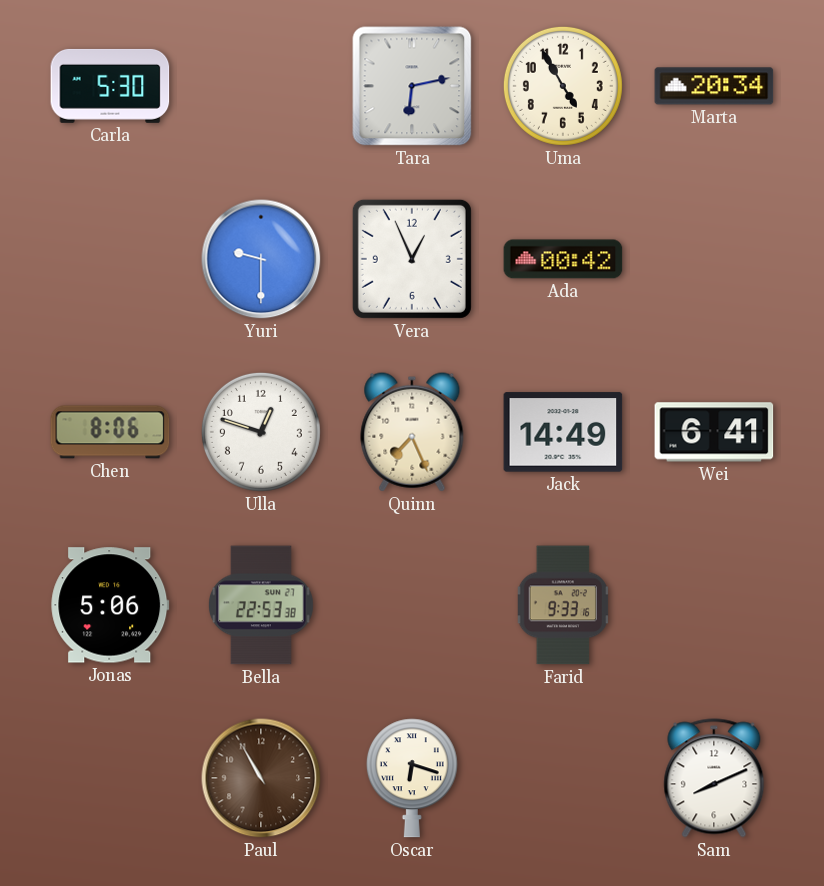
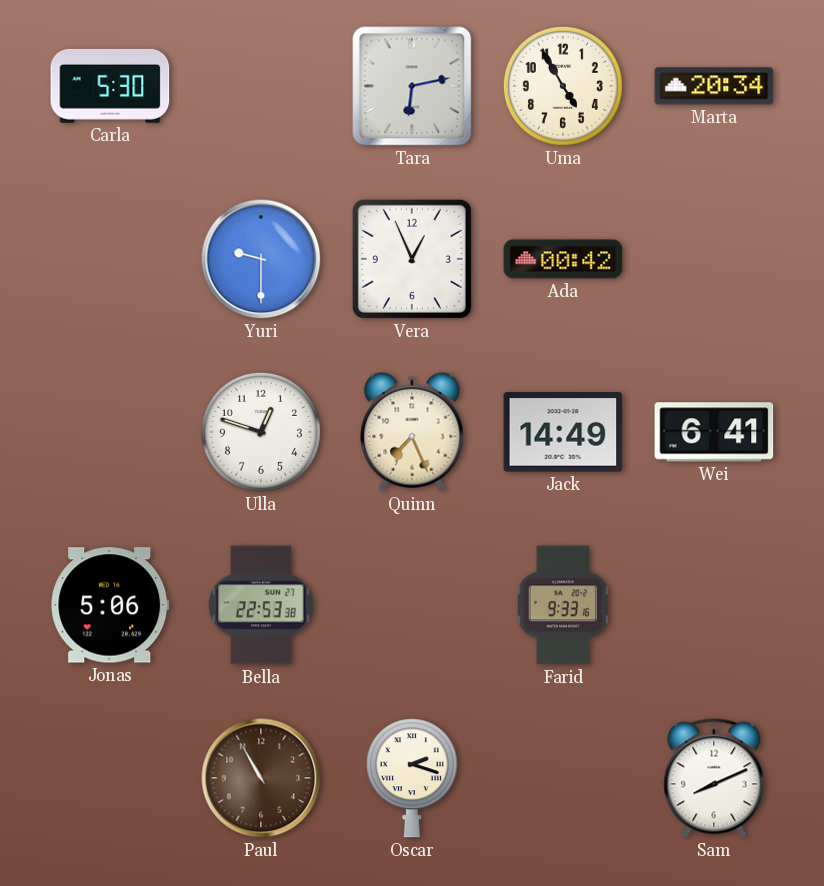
Chen: 8:06 -> none (110, 432)
Oscar: 6:18 -> 2:18 (412, 778)
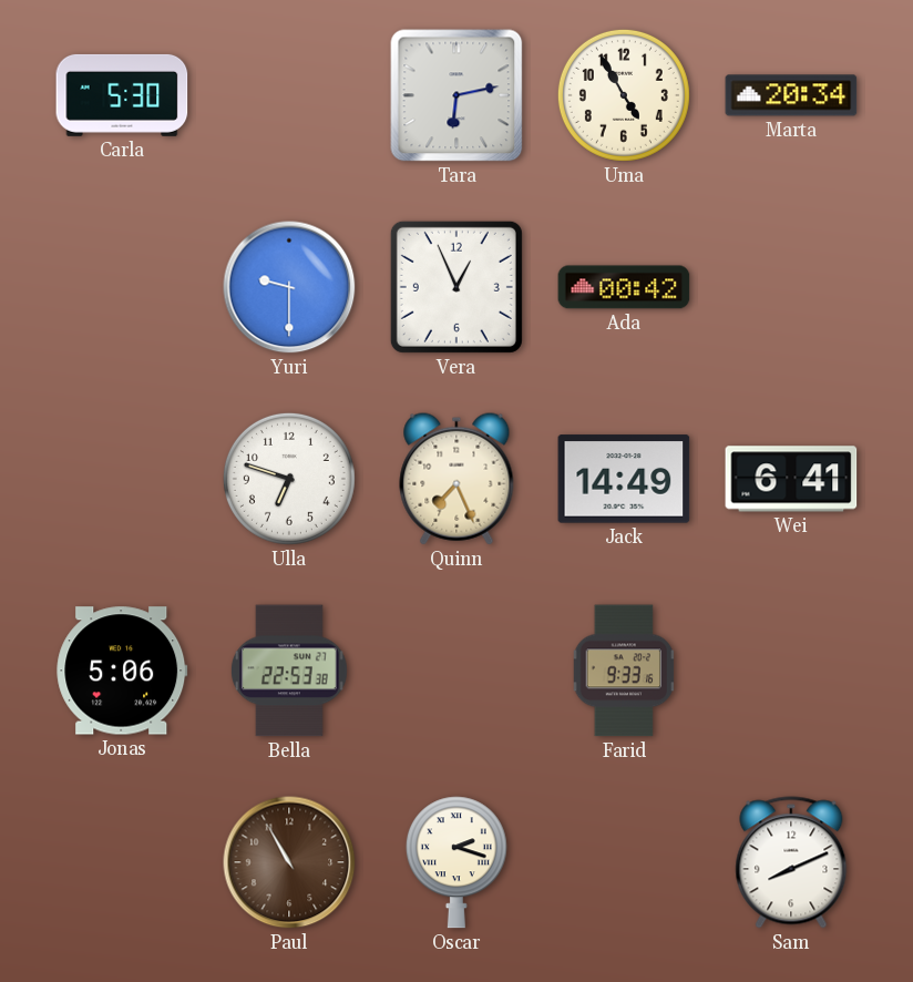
Ulla: 12:48 -> 6:48 (289, 479)
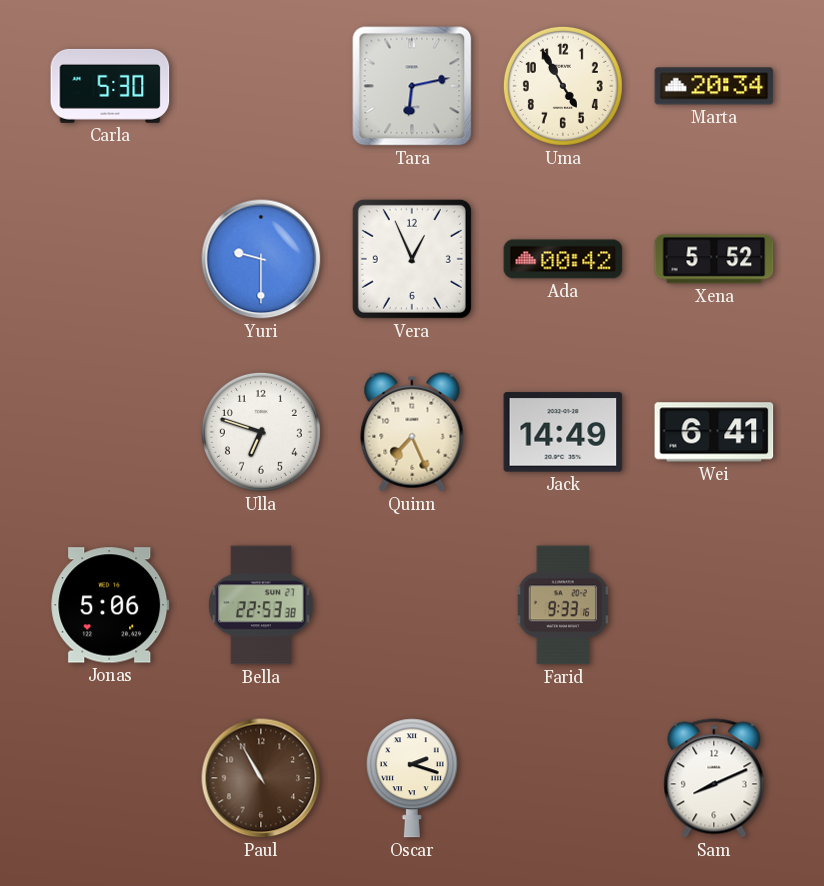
Xena: none -> 5:52 (714, 259)
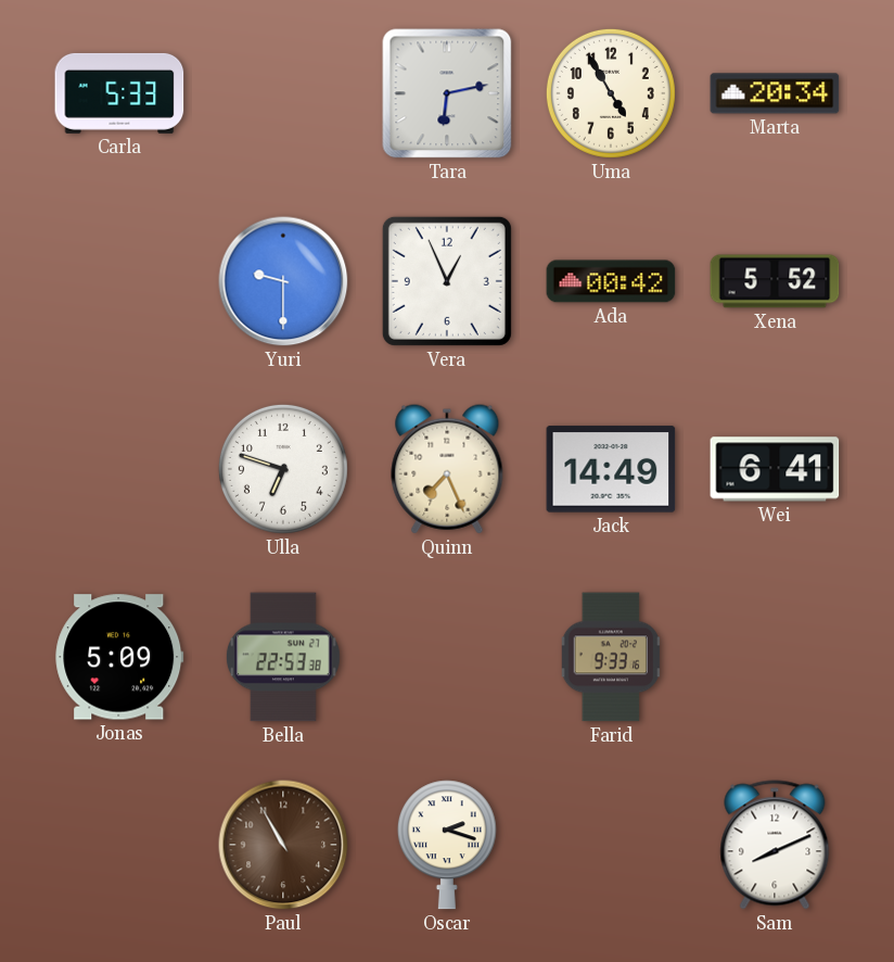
Carla: 5:30 -> 5:33 (119, 93)
Jonas: 5:06 -> 5:09 (119, 657)
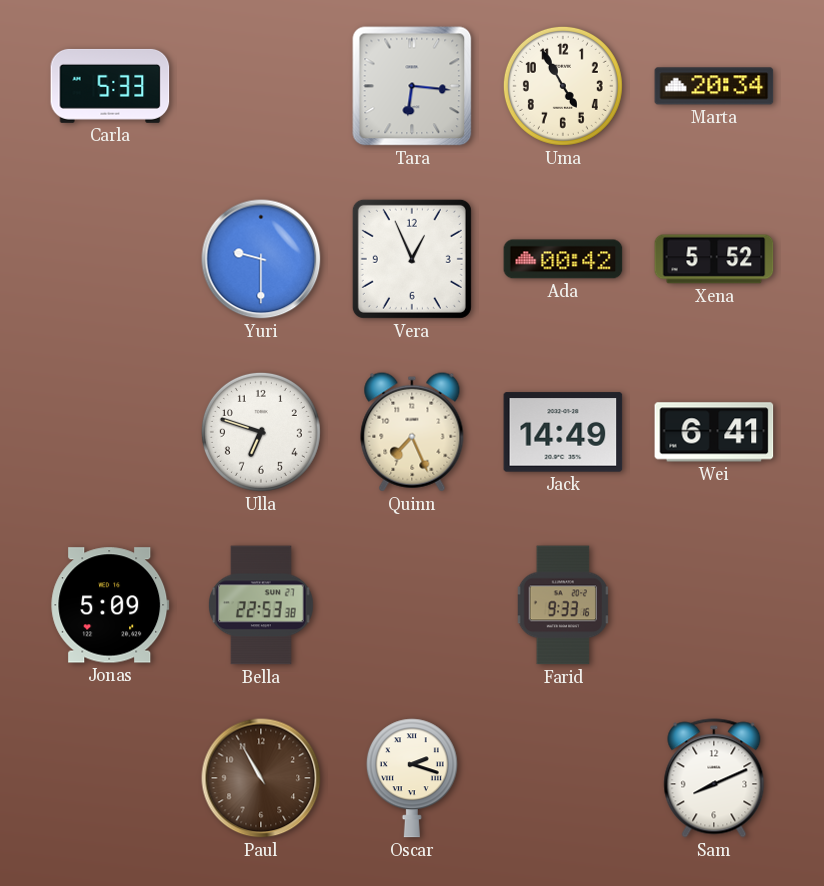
Tara: 6:13 -> 6:16 (412, 86)
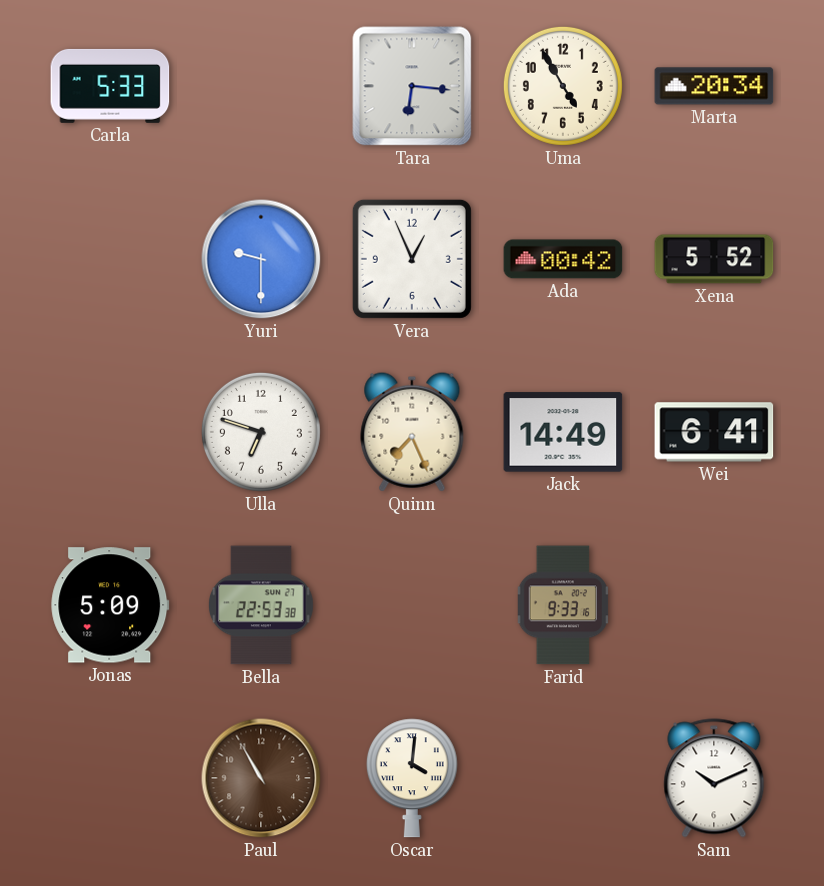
Oscar: 2:18 -> 4:01 (412, 778)
Sam: 8:11 -> 10:11 (714, 778)
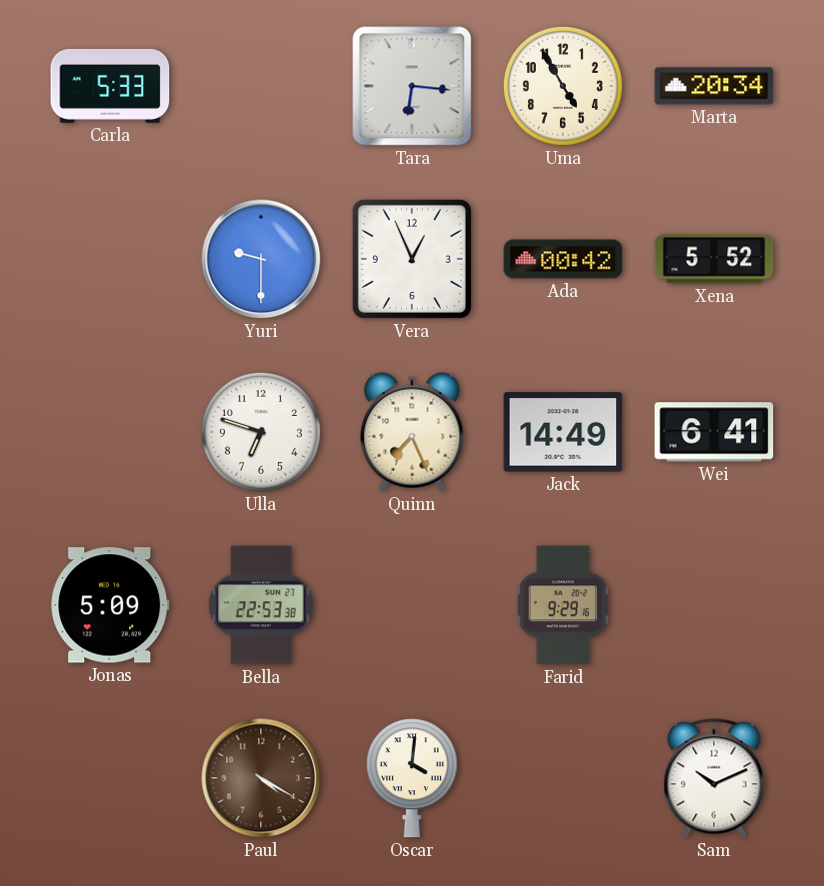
Farid: 9:33 -> 9:29 (562, 605)
Paul: 10:55 -> 4:20 (261, 778)
